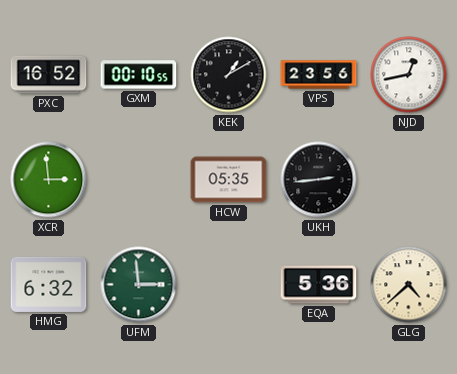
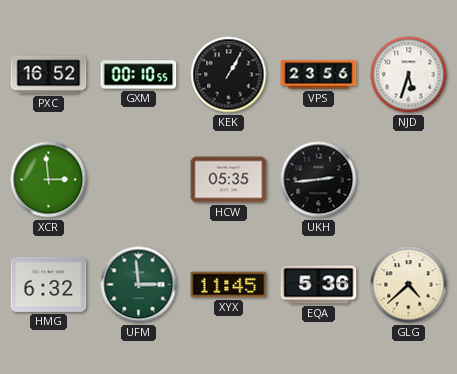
KEK: 1:10 -> 1:05 (229, 75)
NJD: 12:43 -> 5:33 (409, 75)
XYX: none -> 11:45 (229, 285)
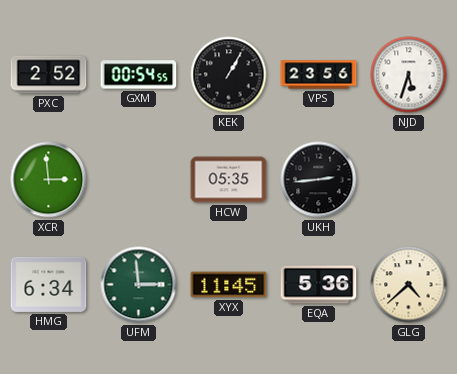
PXC: 16:52 -> 2:52 (49, 75)
GXM: 00:10 -> 00:54 (139, 75)
HMG: 6:32 -> 6:34 (49, 284)
